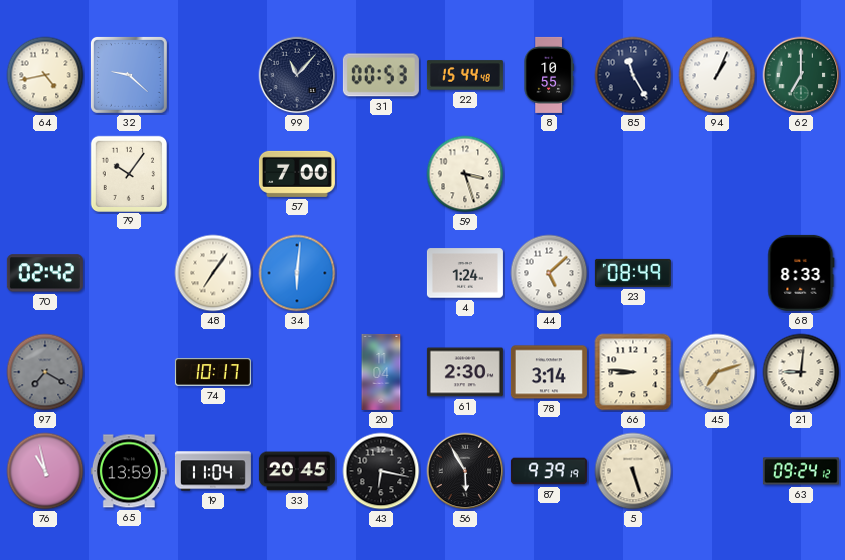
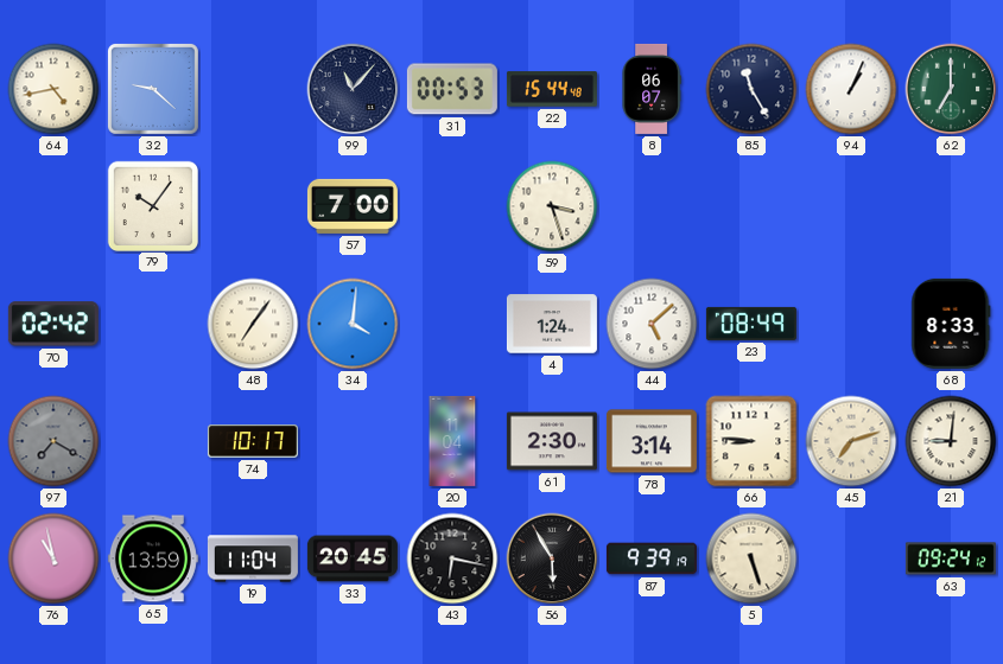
8: 10:55 -> 06:07 (652, 89)
34: 6:01 -> 4:01 (353, 324)
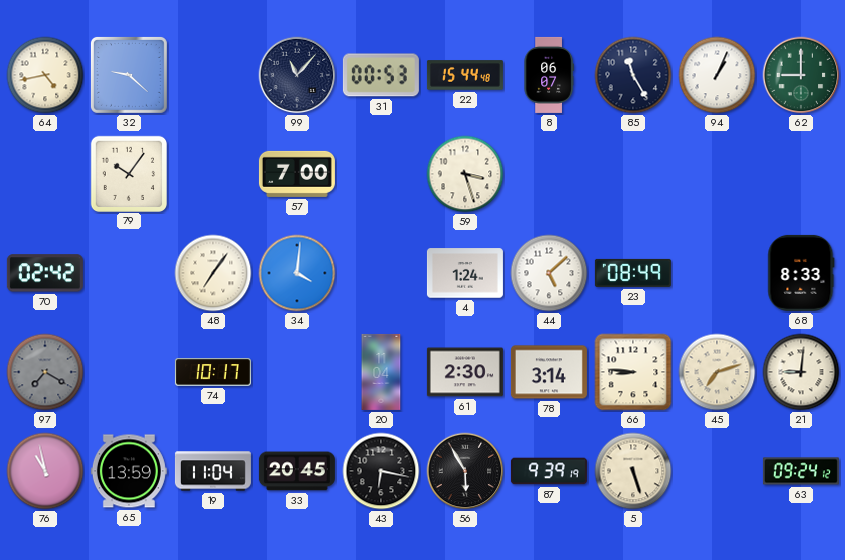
62: 7:00 -> 9:00 (801, 75)
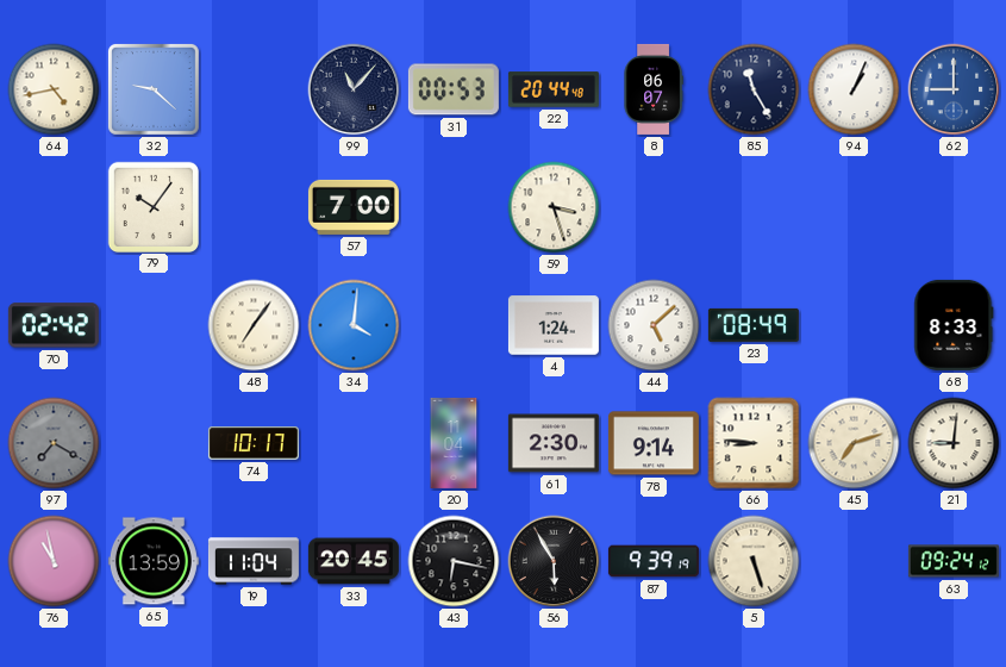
22: 15:44 -> 20:44 (554, 89)
62 dial: green -> blue (954, 89)
78: 3:14 -> 9:14 (654, 443)
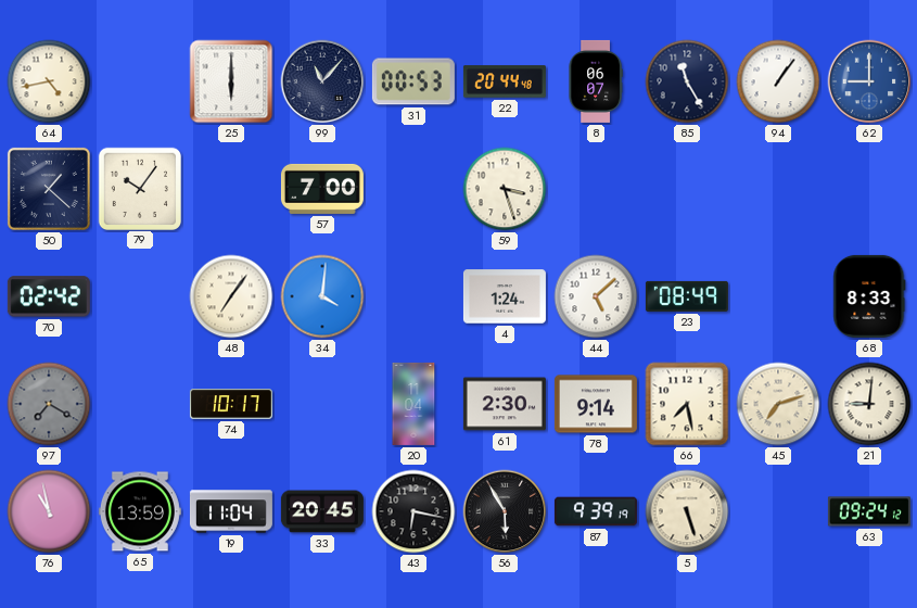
32: 9:22 -> none (154, 89)
25: none -> 6:00 (231, 81)
94: 1:04 -> 1:06 (778, 81)
50: none -> 1:22 (49, 189)
66: 8:46 -> 7:28 (687, 404)
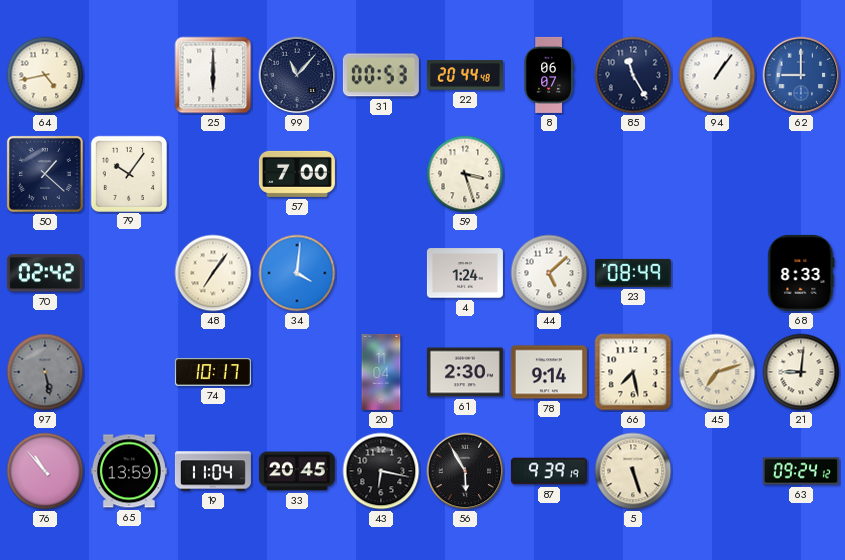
97: 7:20 -> 5:28 (45, 372)
76: 10:58 -> 10:53 (45, 471)
